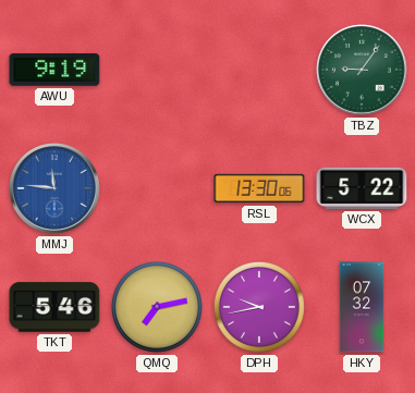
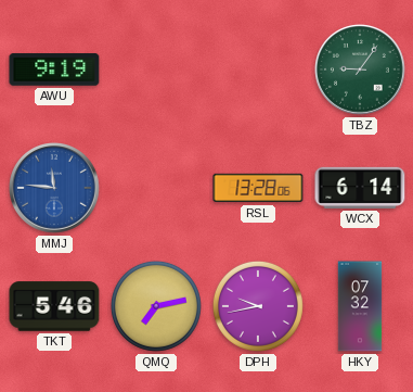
RSL: 13:30 -> 13:28 (258, 188)
WCX: 5:22 -> 6:14 (360, 188)
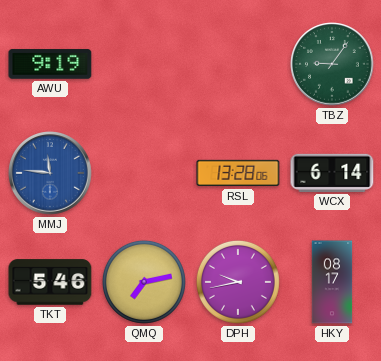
HKY: 07:32 -> 08:17 (332, 282)
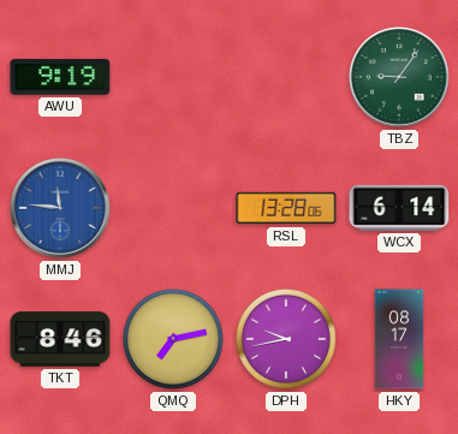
TKT: 5:46 -> 8:46 (60, 339)
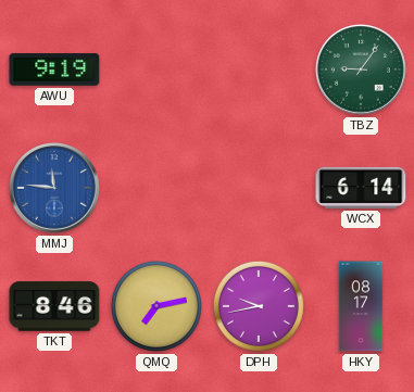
RSL: 13:28 -> none (286, 208)
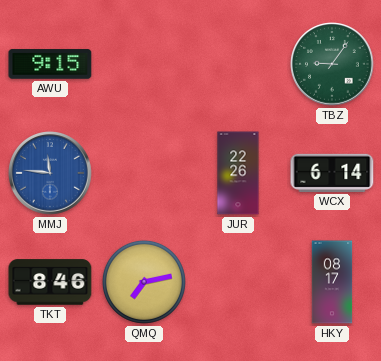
AWU: 9:19 -> 9:15 (50, 64)
JUR: none -> 22:26 (238, 173)
DPH: 9:43 -> none (259, 306)
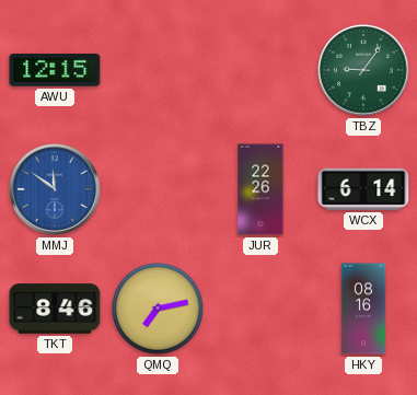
AWU: 9:15 -> 12:15 (55, 70)
MMJ: 11:46 -> 11:51 (56, 190)
HKY: 08:17 -> 08:16 (363, 309)
